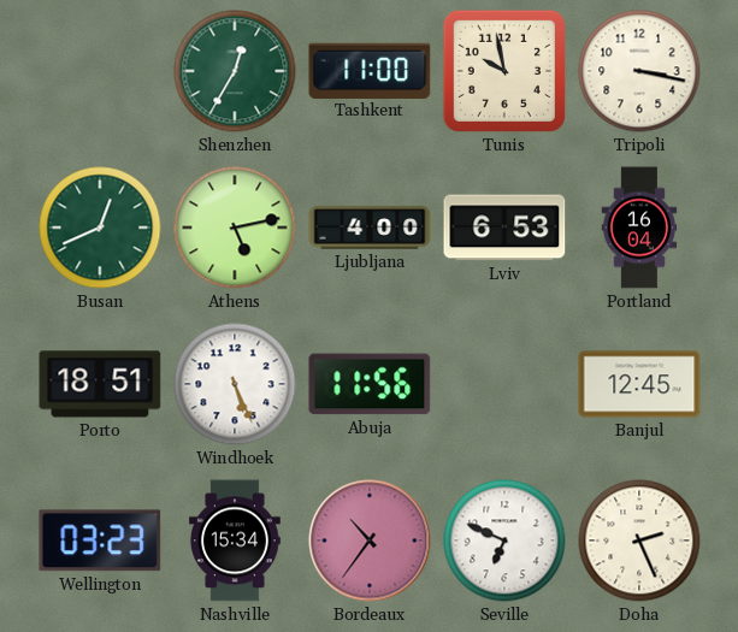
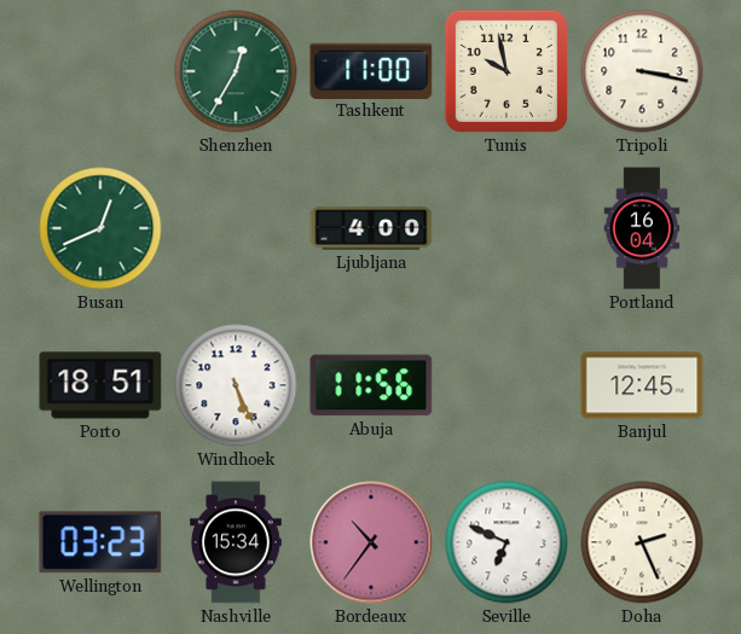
Athens: 5:13 -> none (235, 228)
Lviv: 6:53 -> none (504, 228)
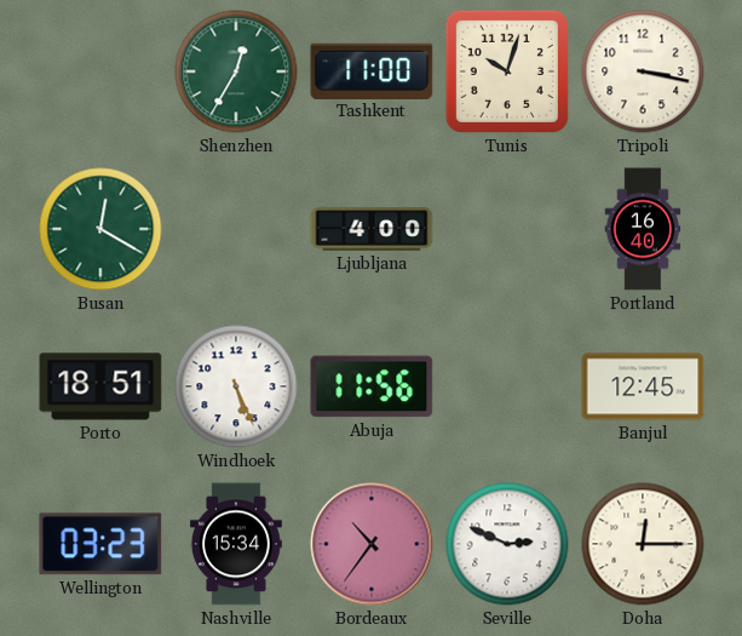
Tunis: 9:58 -> 10:03 (507, 71)
Busan: 12:41 -> 12:20 (100, 229)
Portland: 16:04 -> 16:40 (643, 229)
Seville: 6:49 -> 2:49 (507, 544)
Doha: 2:26 -> 12:15 (643, 544)
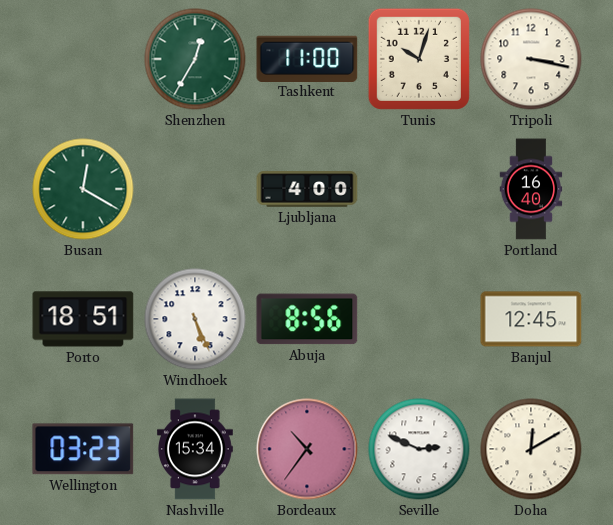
Abuja: 11:56 -> 8:56 (307, 319)
Doha: 12:15 -> 12:10 (531, 449)
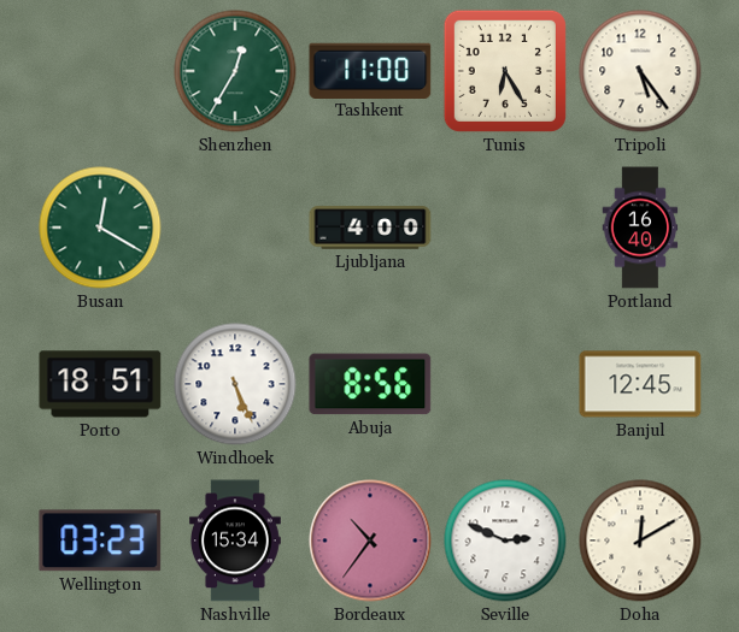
Tunis: 10:03 -> 6:25 (505, 71)
Tripoli: 3:17 -> 5:24 (640, 71)
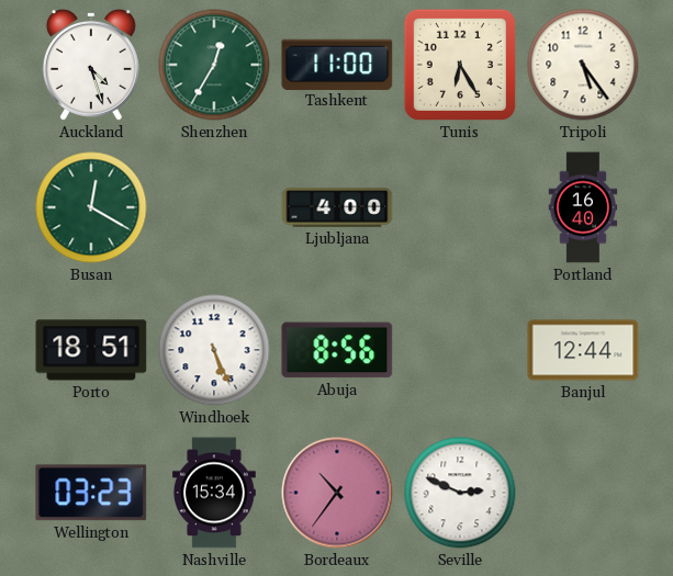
Auckland: none -> 4:27 (91, 65)
Banjul: 12:45 -> 12:44 (583, 350)
Doha: 12:10 -> none (640, 541)
